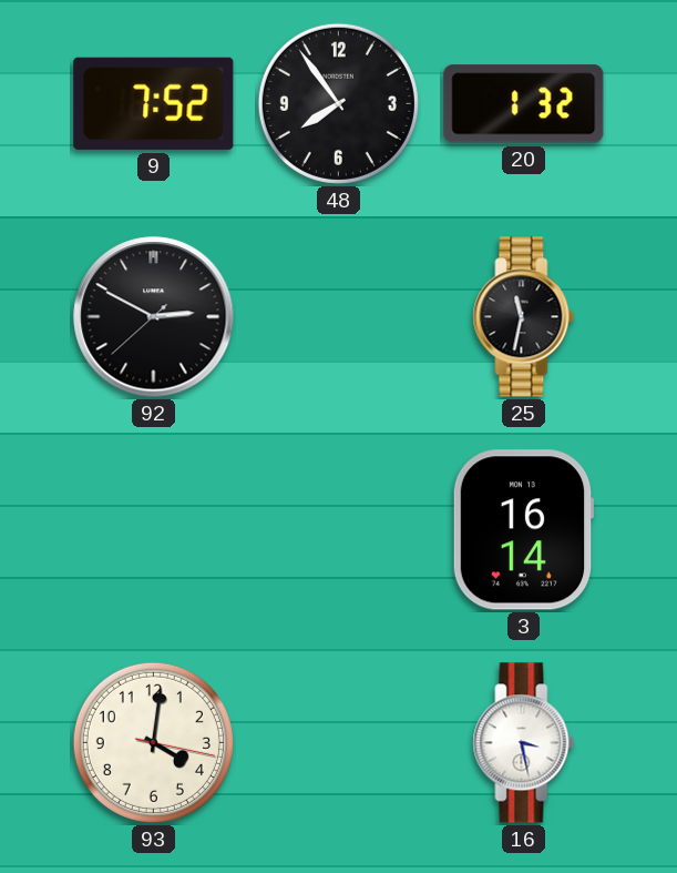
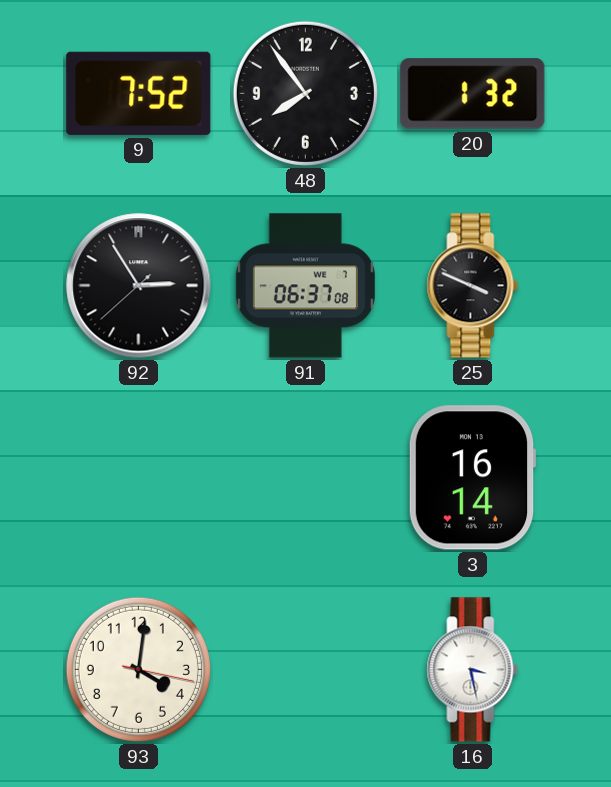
92: 2:49 -> 2:54 (139, 286)
91: none -> 06:37 (305, 286)
25: 11:32 -> 3:49 (473, 286)
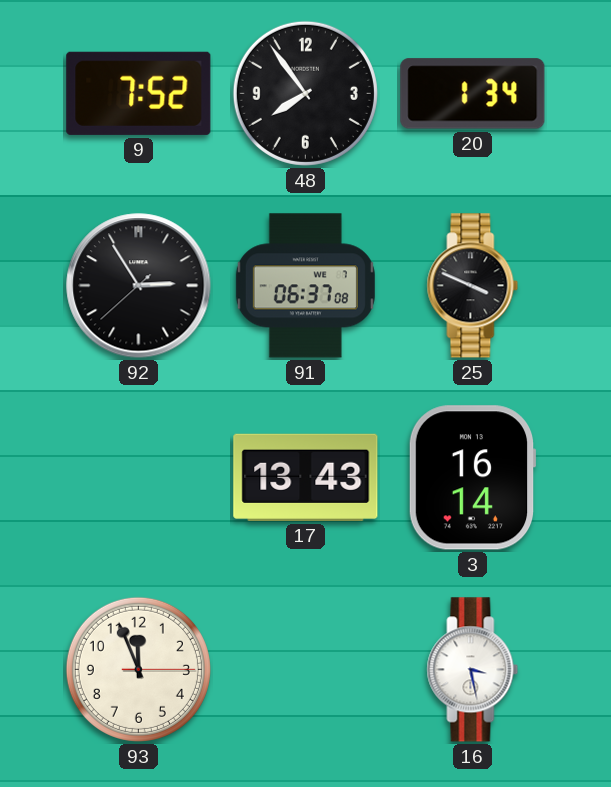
20: 1:32 -> 1:34 (473, 94)
17: none -> 13:43 (306, 477)
93: 4:01 -> 11:56 (138, 669)
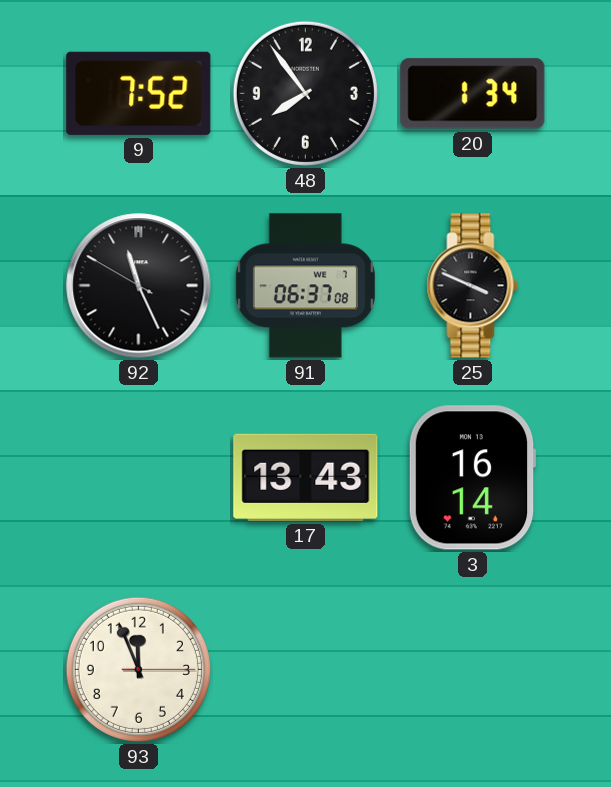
92: 2:54 -> 11:25 (139, 286)
16: 3:28 -> none (473, 670)
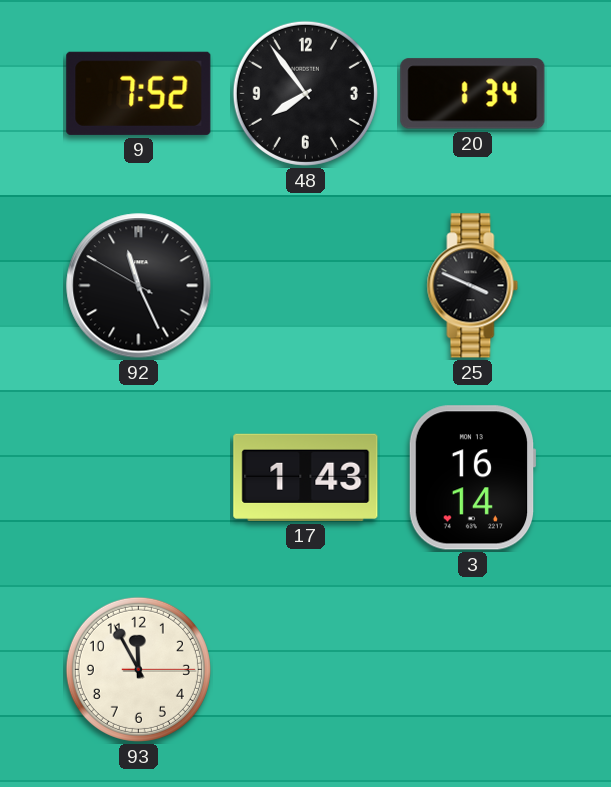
91: 06:37 -> none (305, 286)
17: 13:43 -> 1:43 (306, 477)
93: 11:56 -> 11:55 (138, 669)
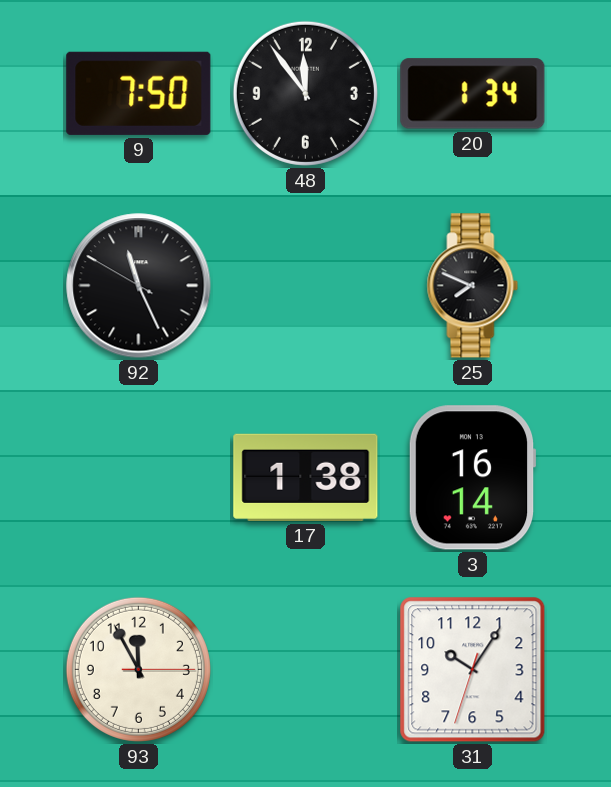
9: 7:52 -> 7:50 (139, 93)
48: 7:54 -> 11:54 (305, 93)
25: 3:49 -> 7:49 (473, 286)
17: 1:43 -> 1:38 (306, 477)
31: none -> 10:05 (473, 670)
